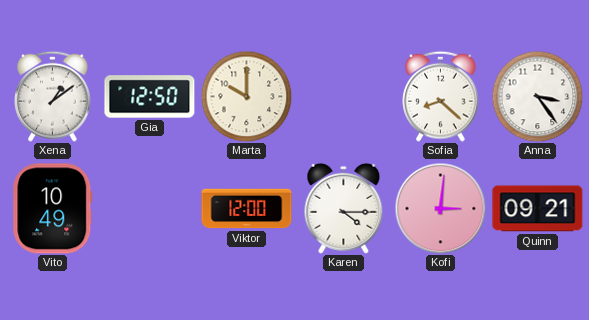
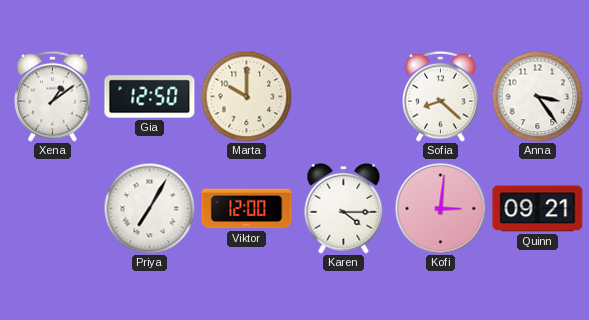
Vito: 10:49 -> none (53, 209)
Priya: none -> 7:05 (149, 208)
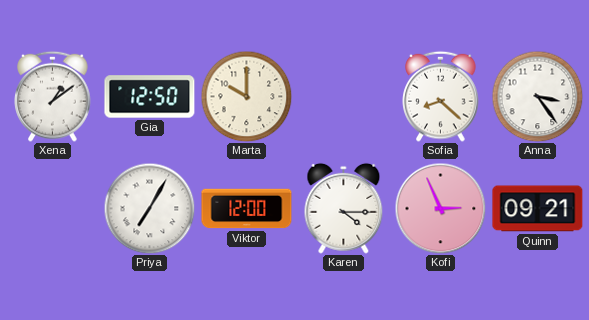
Kofi: 3:01 -> 2:56 (440, 208)
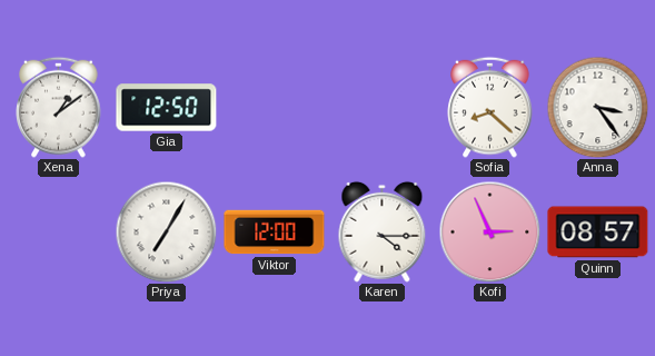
Marta: 10:00 -> none (246, 96)
Quinn: 09:21 -> 08:57 (598, 233)
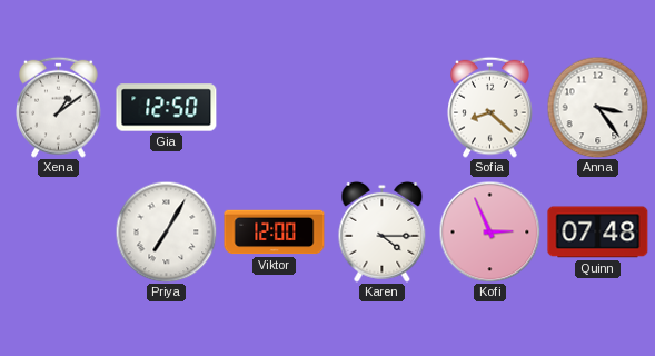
Quinn: 08:57 -> 07:48 (598, 233)
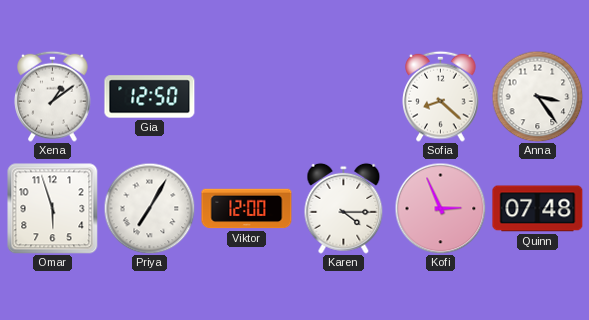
Omar: none -> 5:57 (53, 209)
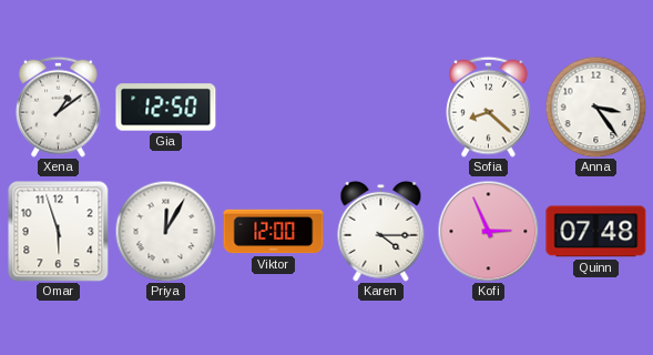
Priya: 7:05 -> 12:05 (165, 231)
